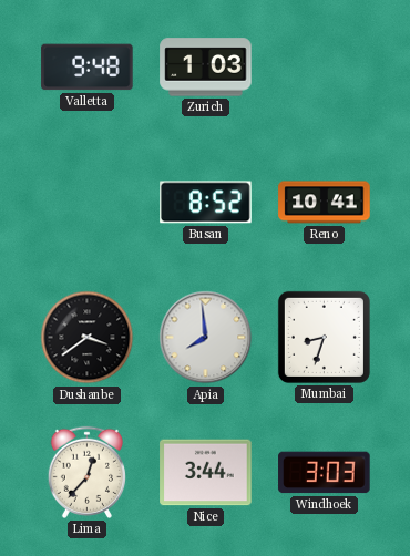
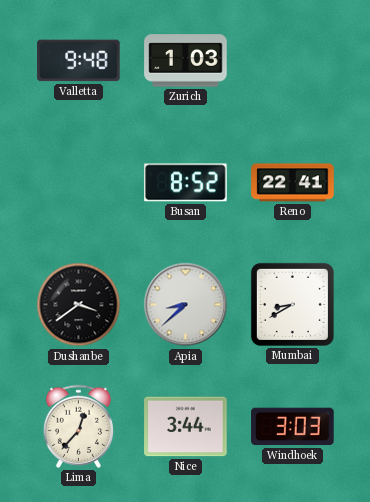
Reno: 10:41 -> 22:41 (293, 183)
Apia: 7:59 -> 8:38 (186, 305)
Mumbai: 8:33 -> 8:40 (292, 304)
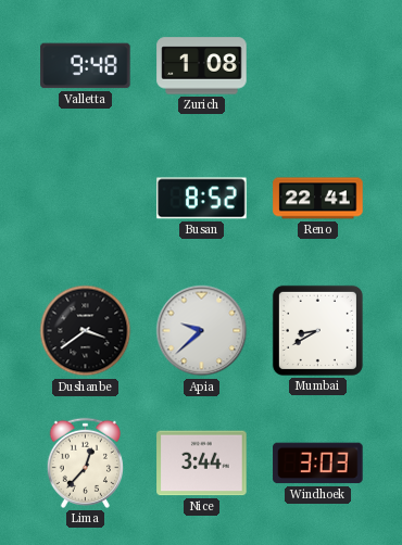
Zurich: 1:03 -> 1:08 (202, 66)
Apia: 8:38 -> 9:38 (202, 331)
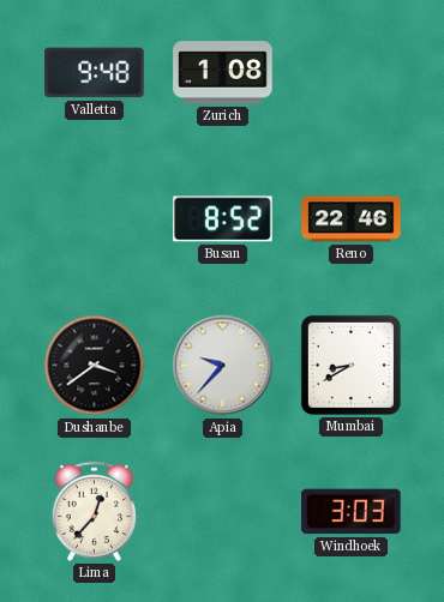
Reno: 22:41 -> 22:46 (352, 219)
Apia: 9:38 -> 9:37 (223, 366)
Nice: 3:44 -> none (202, 464)
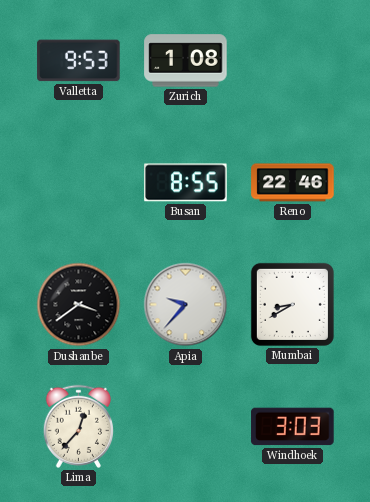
Valletta: 9:48 -> 9:53 (79, 61)
Busan: 8:52 -> 8:55 (186, 183)
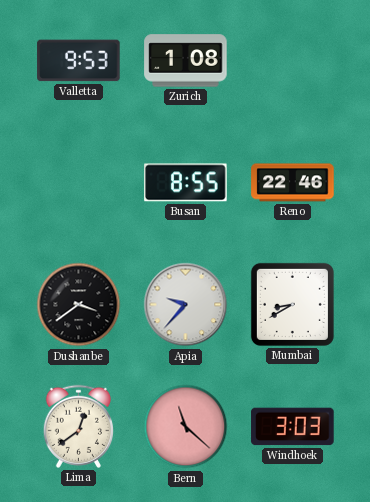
Lima: 12:37 -> 12:39 (78, 426)
Bern: none -> 11:22 (186, 427)
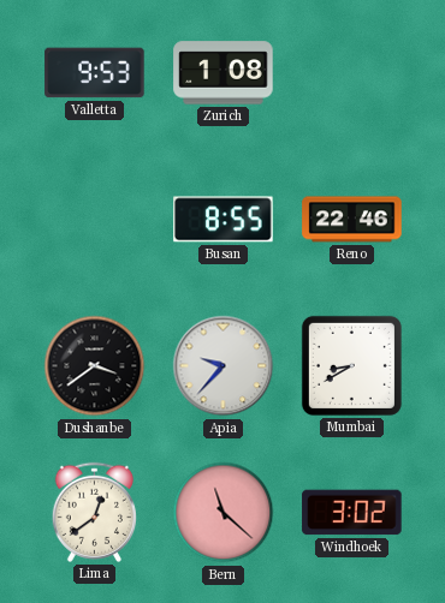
Windhoek: 3:03 -> 3:02 (352, 513)
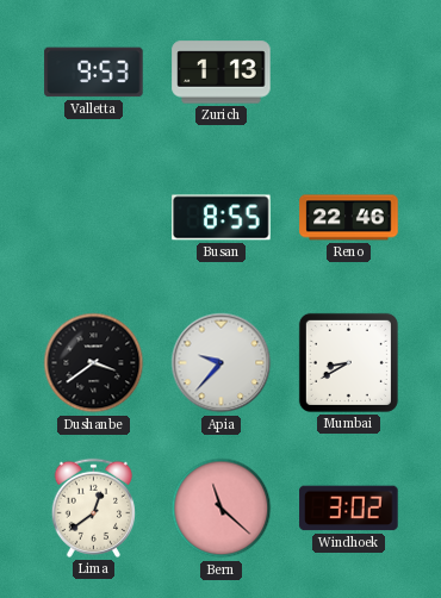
Zurich: 1:08 -> 1:13 (222, 73)
